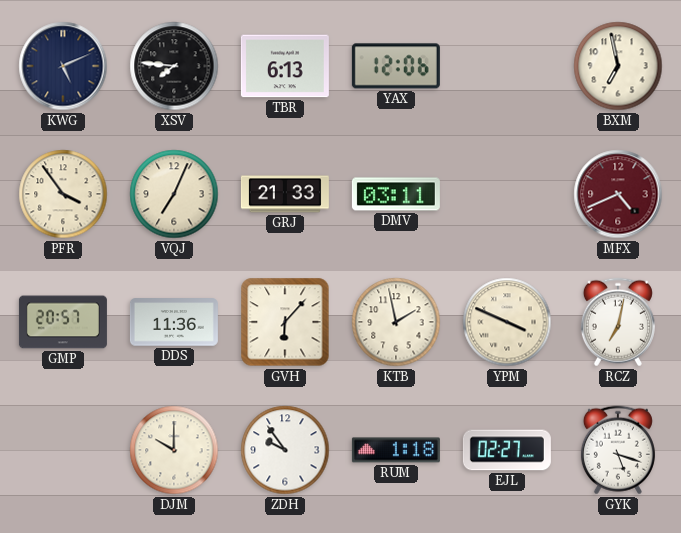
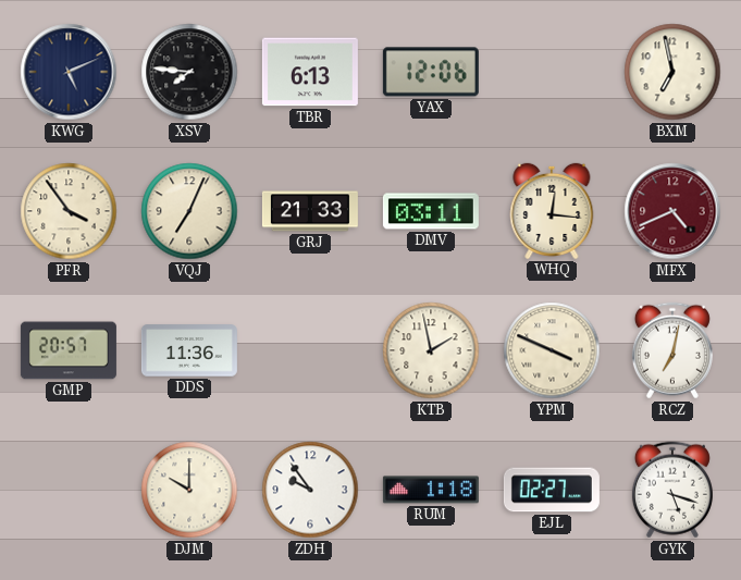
WHQ: none -> 12:16 (552, 211)
GVH: 6:07 -> none (285, 322)
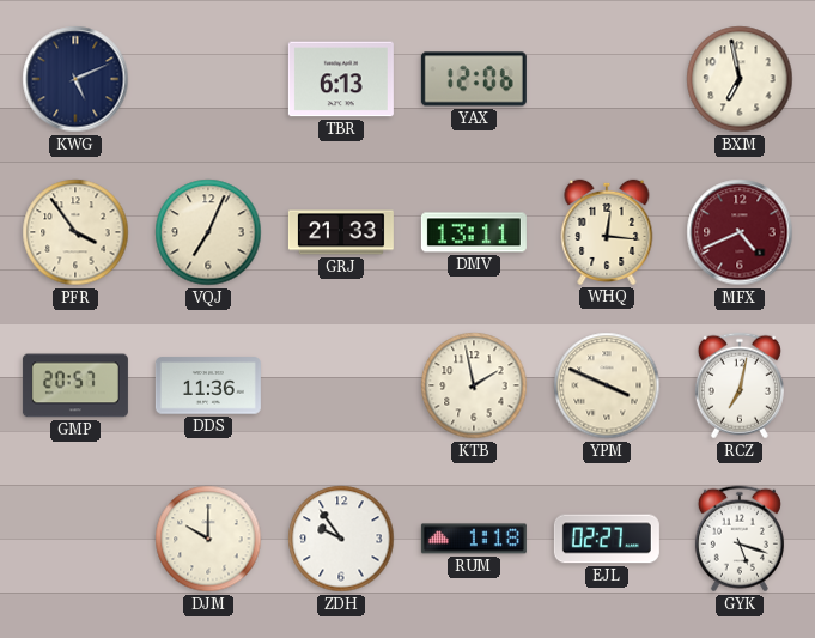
XSV: 7:46 -> none (189, 72)
DMV: 03:11 -> 13:11 (474, 232)
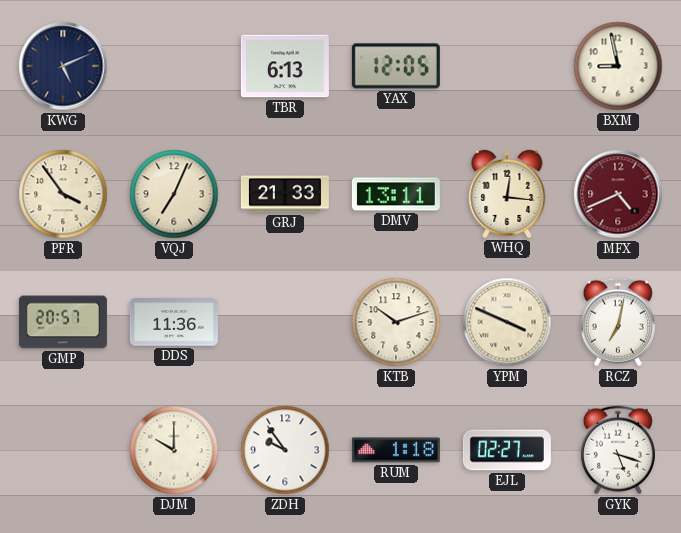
YAX: 12:06 -> 12:05 (396, 66)
BXM: 6:58 -> 8:58 (618, 66)
KTB: 1:58 -> 10:12 (396, 322)
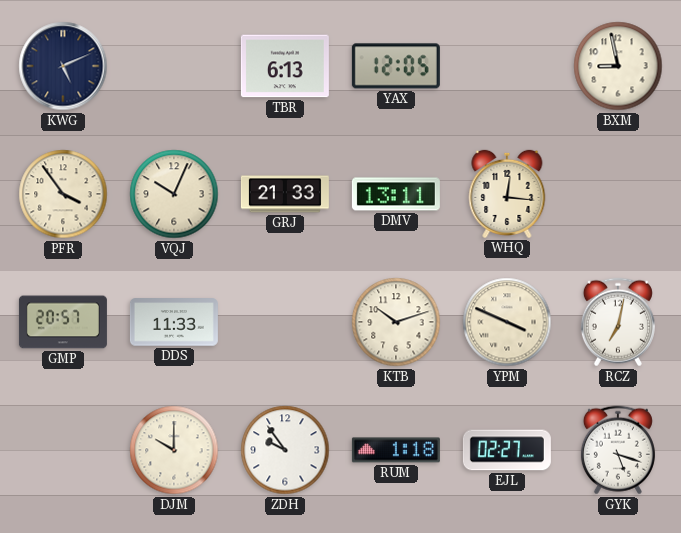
VQJ: 7:04 -> 10:04 (174, 194)
MFX: 4:41 -> none (618, 194)
DDS: 11:36 -> 11:33 (174, 322)
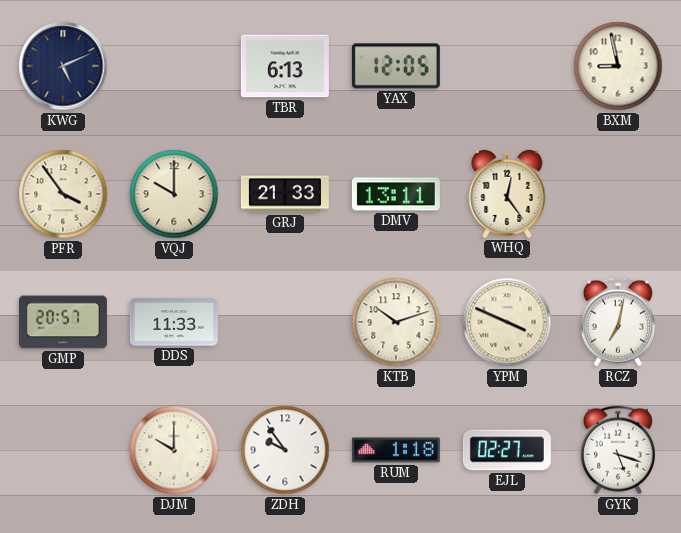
VQJ: 10:04 -> 10:00 (174, 194)
WHQ: 12:16 -> 12:24 (507, 194)
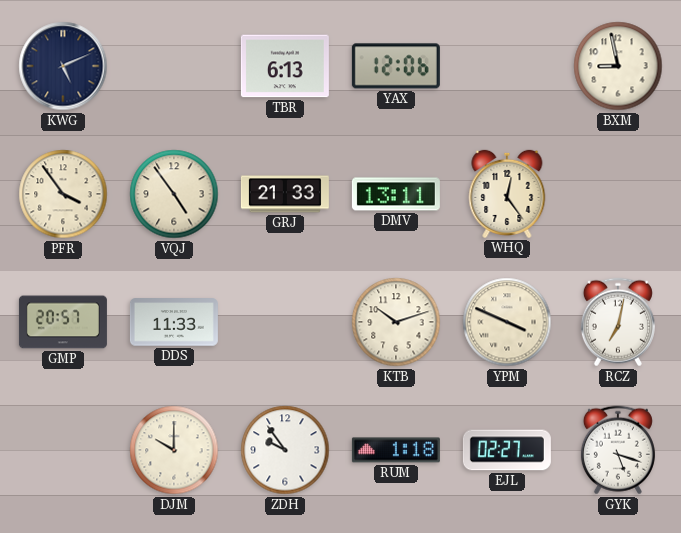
YAX: 12:05 -> 12:06 (396, 66)
VQJ: 10:00 -> 4:54 (174, 194)
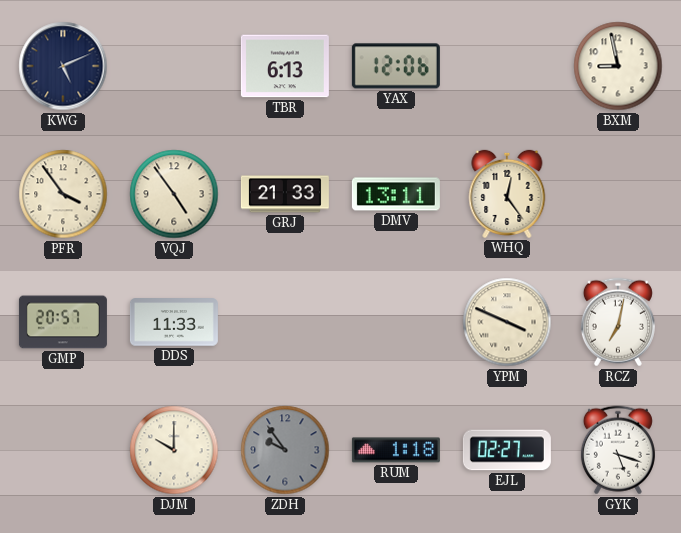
KTB: 10:12 -> none (396, 322)
ZDH dial: white -> grey (285, 450)
